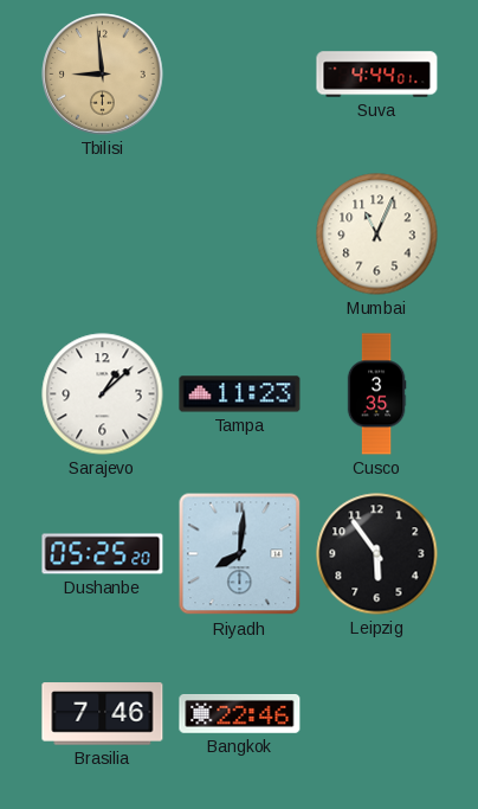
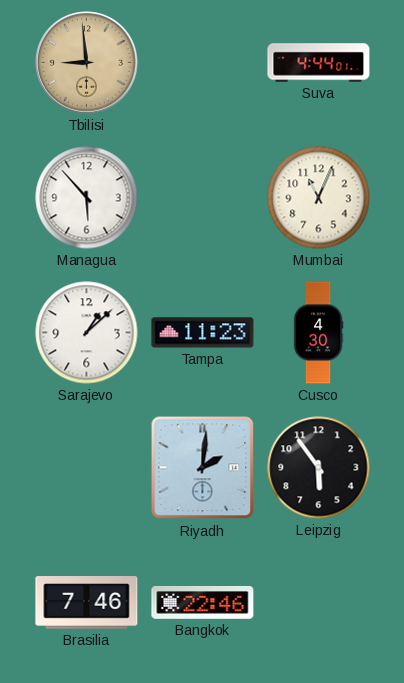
Managua: none -> 5:53 (87, 198)
Cusco: 3:35 -> 4:30 (318, 333)
Dushanbe: 05:25 -> none (103, 554)
Riyadh: 8:01 -> 2:01 (203, 468)
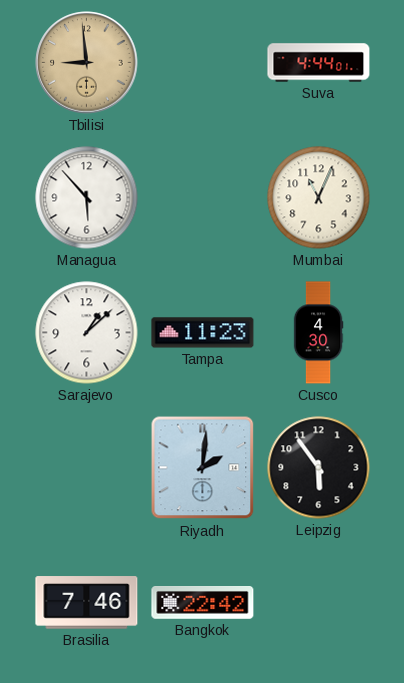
Bangkok: 22:46 -> 22:42 (203, 603)
